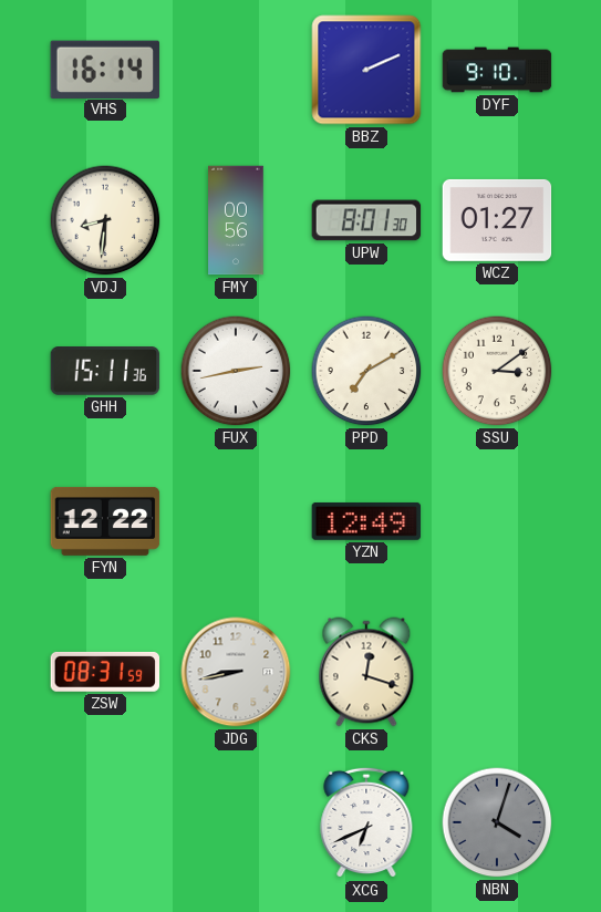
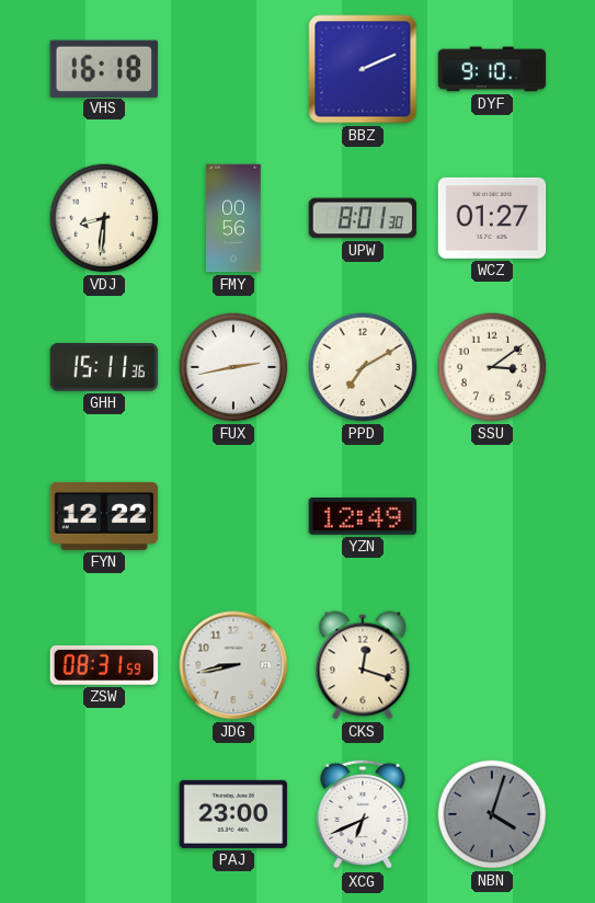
VHS: 16:14 -> 16:18 (103, 68)
PAJ: none -> 23:00 (233, 814)
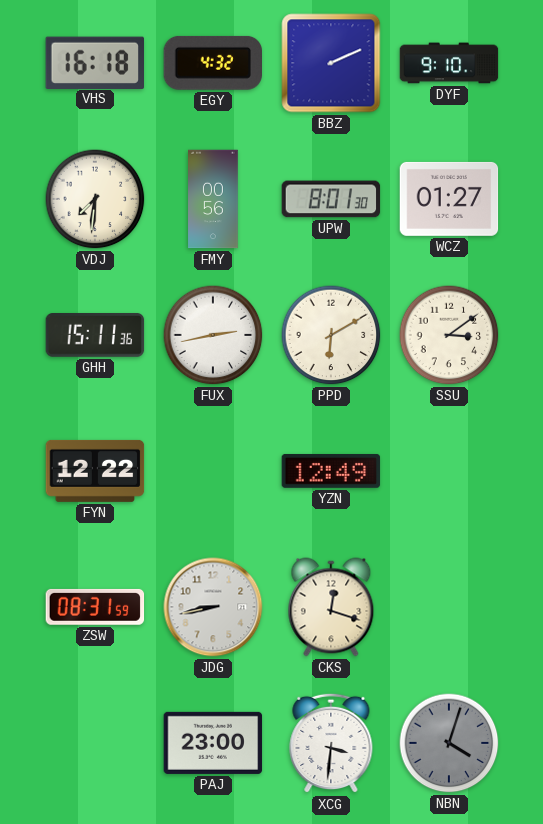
EGY: none -> 4:32 (212, 63)
VDJ: 8:31 -> 7:31 (95, 199)
PPD: 7:10 -> 6:10 (331, 335)
XCG: 6:41 -> 3:31 (331, 743)
